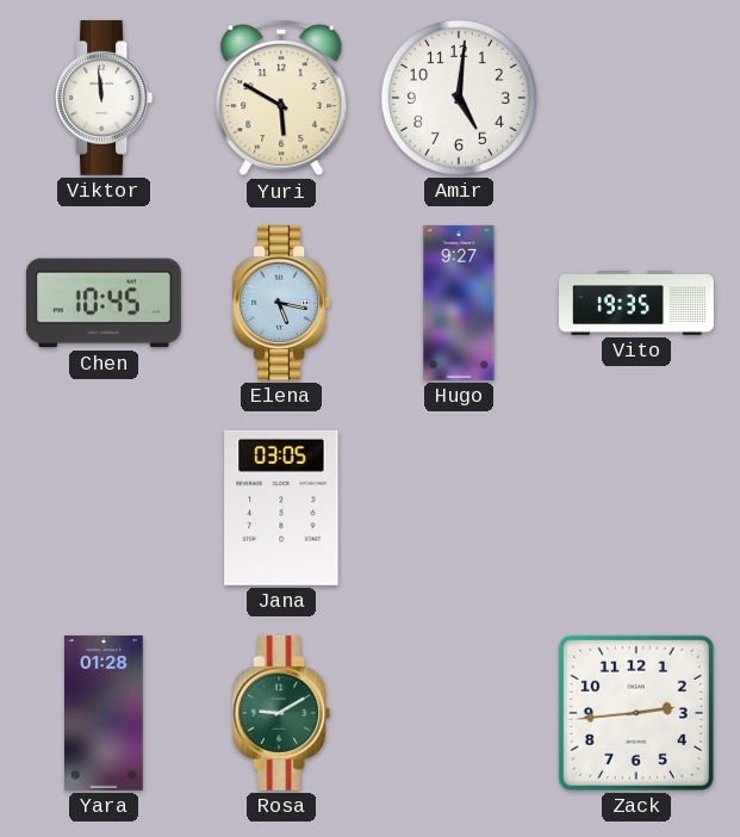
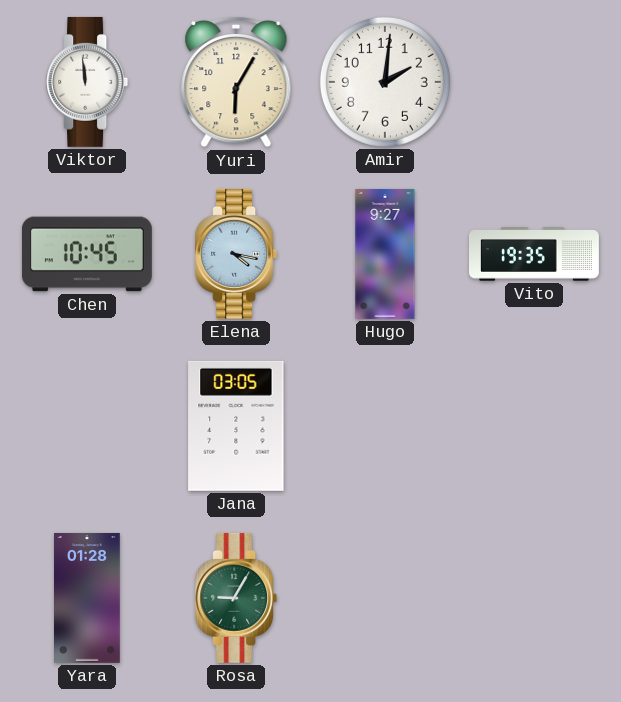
Yuri: 5:50 -> 6:05 (236, 82)
Amir: 5:01 -> 2:01 (385, 82)
Elena: 5:17 -> 4:17 (236, 254)
Rosa: 9:10 -> 9:05 (236, 598)
Zack: 2:44 -> none (636, 713)
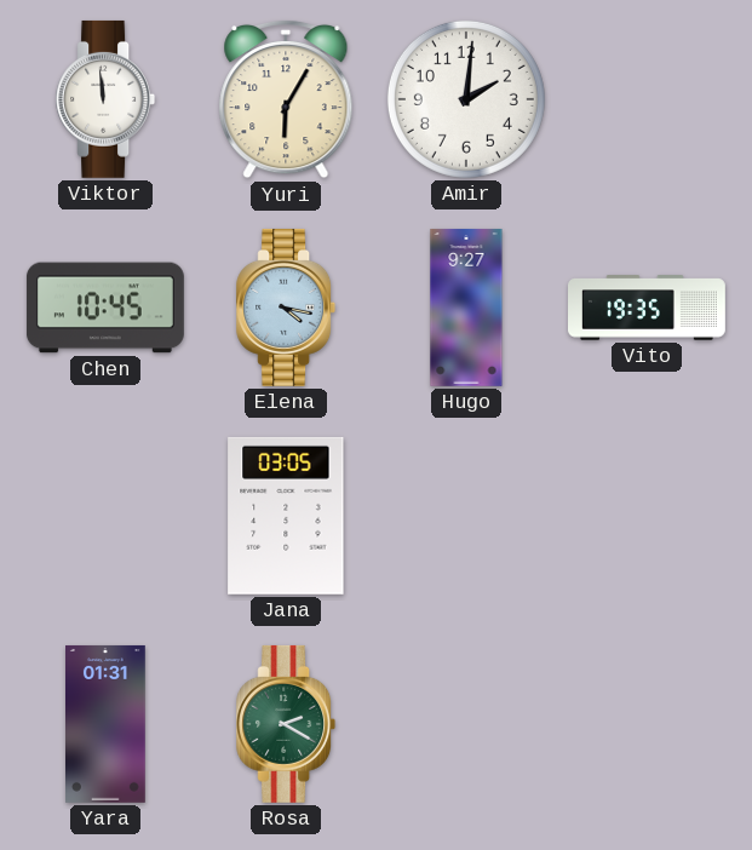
Yara: 01:28 -> 01:31 (107, 724)
Rosa: 9:05 -> 2:20 (286, 724)
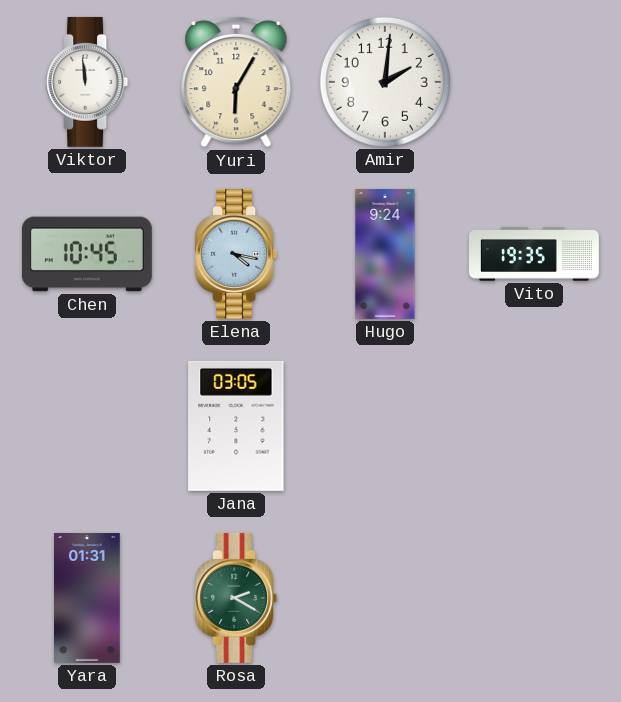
Hugo: 9:27 -> 9:24 (385, 254)
